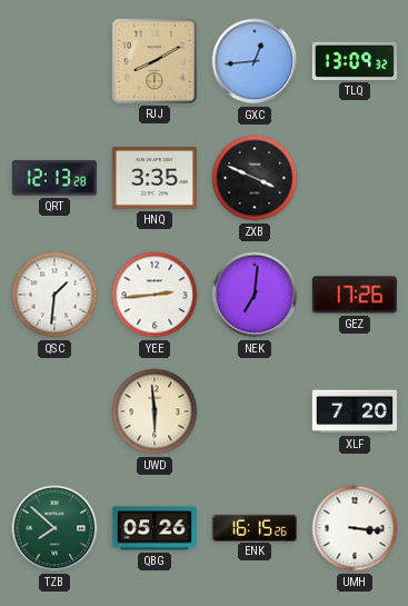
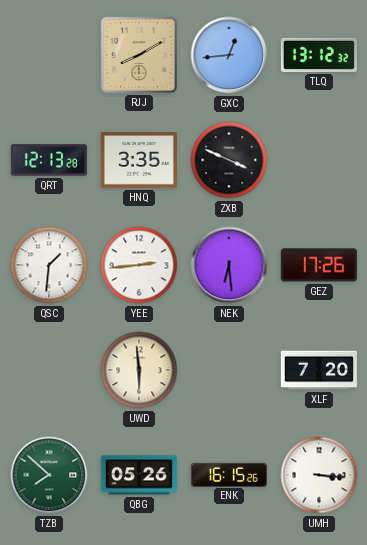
TLQ: 13:09 -> 13:12 (318, 55)
NEK: 7:01 -> 6:29 (229, 265)
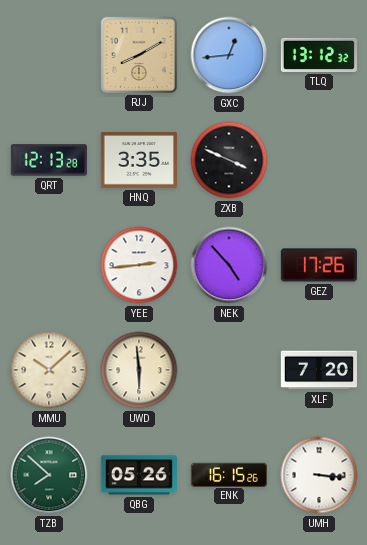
QSC: 1:31 -> none (49, 265)
NEK: 6:29 -> 4:53 (229, 265)
MMU: none -> 10:08 (49, 370)
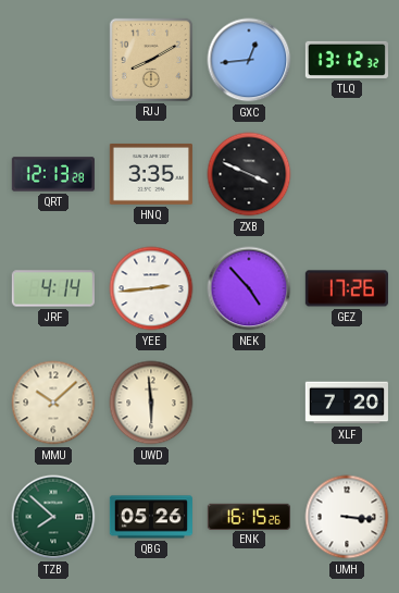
JRF: none -> 4:14 (53, 288)
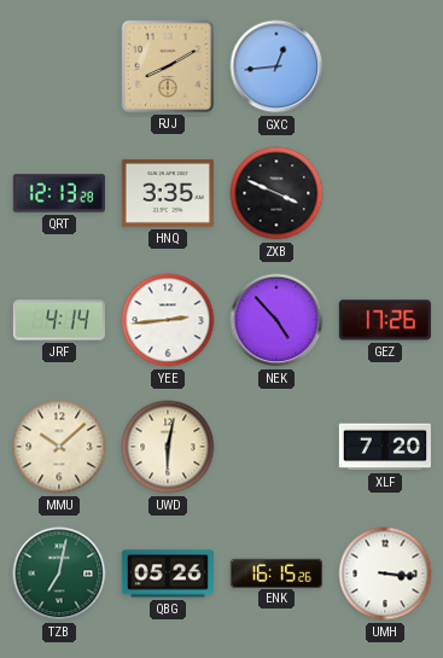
TLQ: 13:12 -> none (346, 60)
UWD: 5:59 -> 6:02 (168, 447)
TZB: 7:52 -> 7:02 (59, 573)
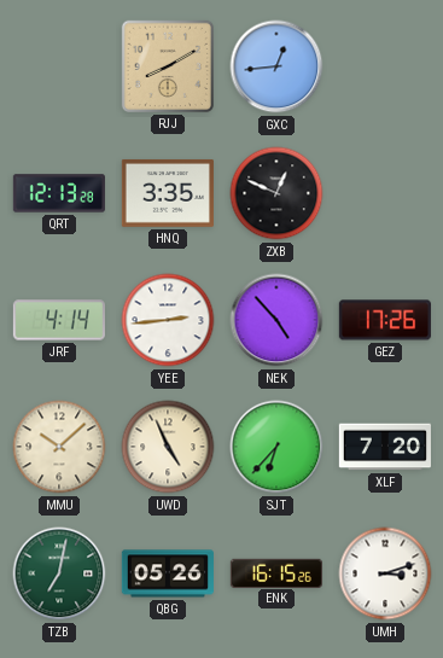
ZXB: 3:49 -> 12:49 (276, 193)
UWD: 6:02 -> 4:56 (168, 447)
SJT: none -> 6:37 (276, 447)
UMH: 3:16 -> 3:12 (385, 573)
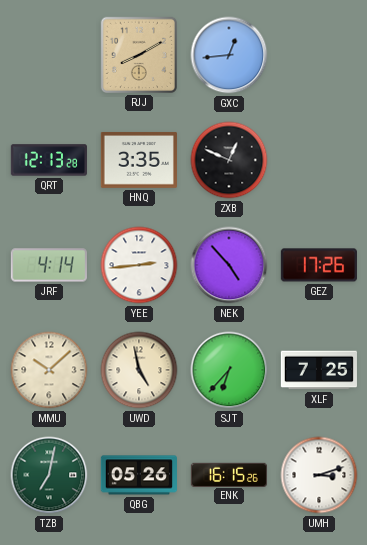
UWD: 4:56 -> 4:58 (139, 370)
XLF: 7:20 -> 7:25 (319, 370)
